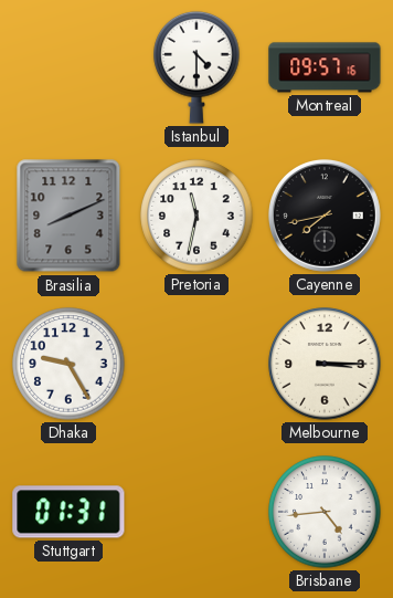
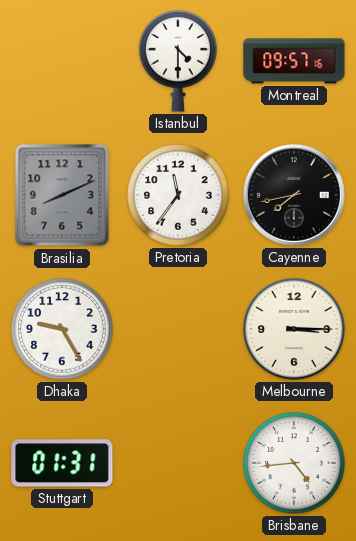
Pretoria: 11:32 -> 11:36 (178, 195)
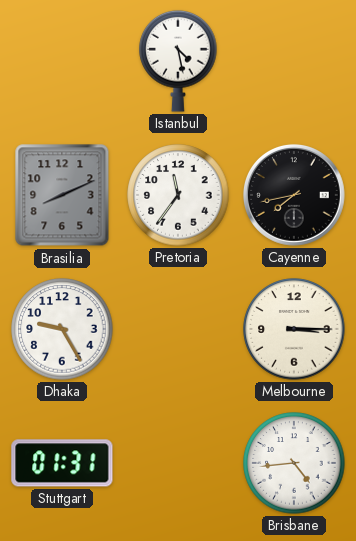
Istanbul: 4:30 -> 4:28 (178, 61)
Montreal: 09:57 -> none (294, 61)
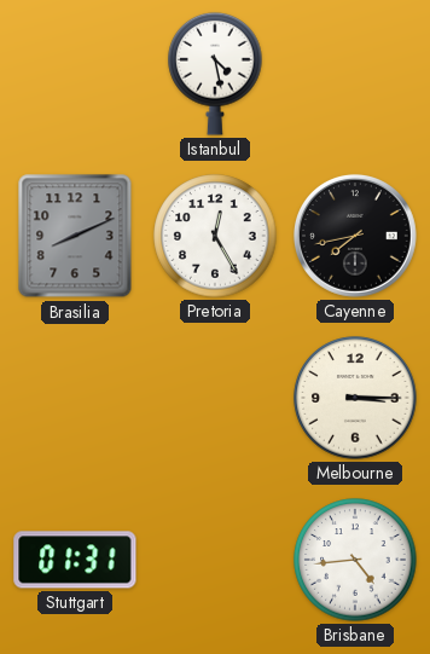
Pretoria: 11:36 -> 12:25 (215, 236)
Dhaka: 9:25 -> none (62, 329)
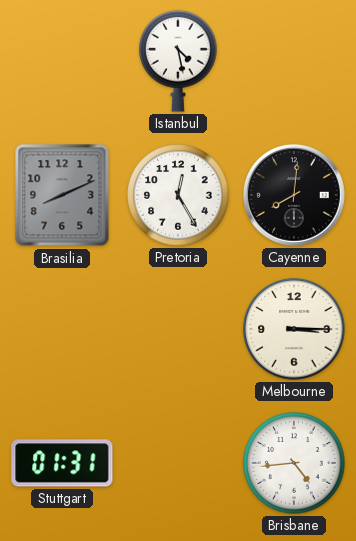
Cayenne: 7:43 -> 8:01 (294, 195)
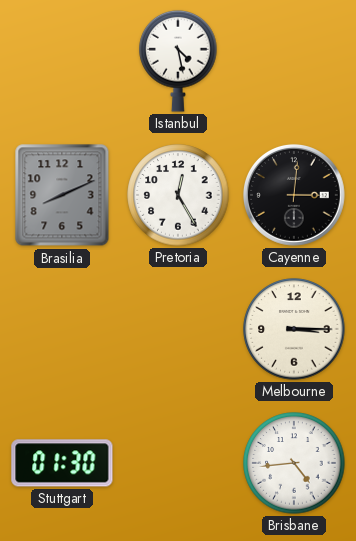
Cayenne: 8:01 -> 3:01 (294, 195)
Stuttgart: 01:31 -> 01:30 (62, 463)
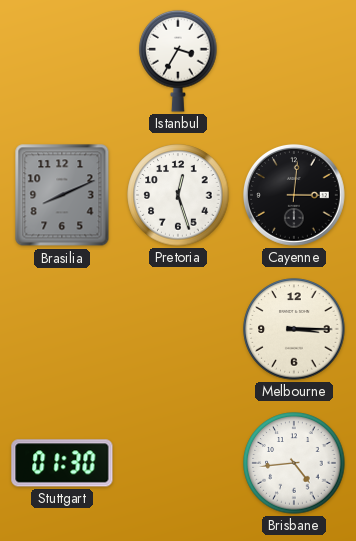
Istanbul: 4:28 -> 3:35 (178, 61)
Pretoria: 12:25 -> 12:27 (178, 195)
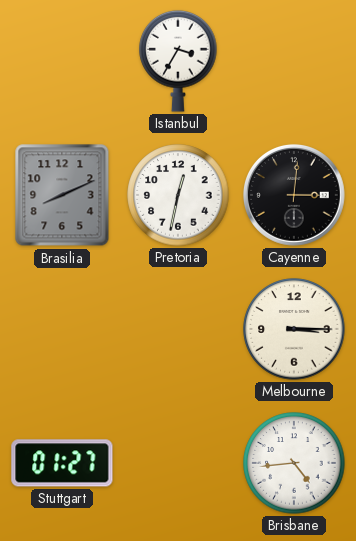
Pretoria: 12:27 -> 12:32 (178, 195)
Stuttgart: 01:30 -> 01:27 (62, 463)
